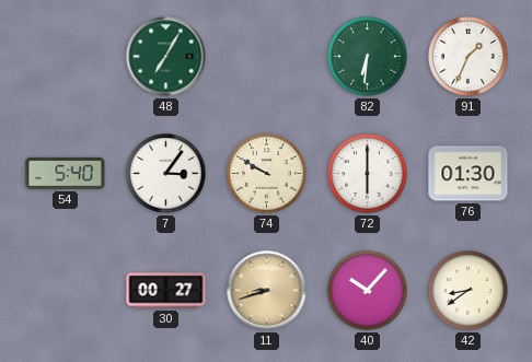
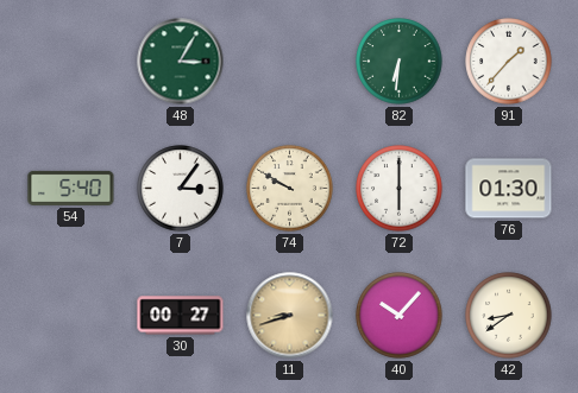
48: 7:05 -> 3:05 (181, 62)
91: 1:34 -> 1:37 (509, 62)
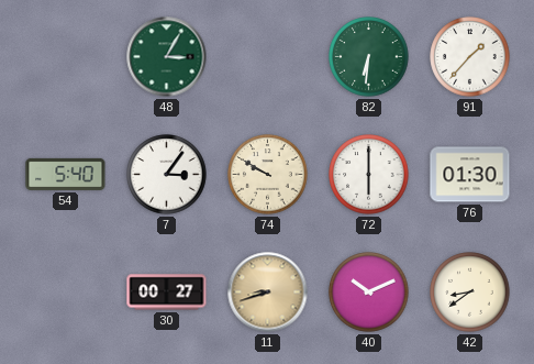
40: 10:07 -> 10:11 (369, 293)
